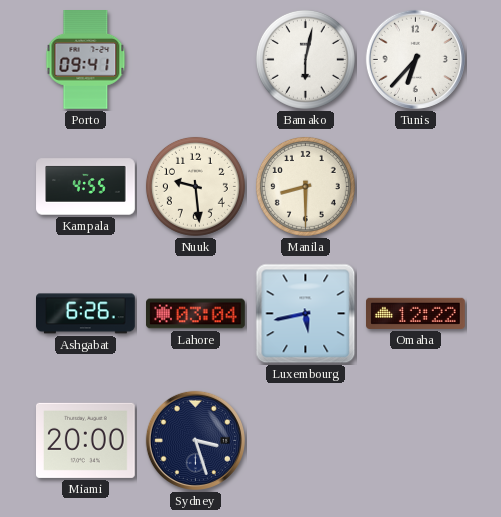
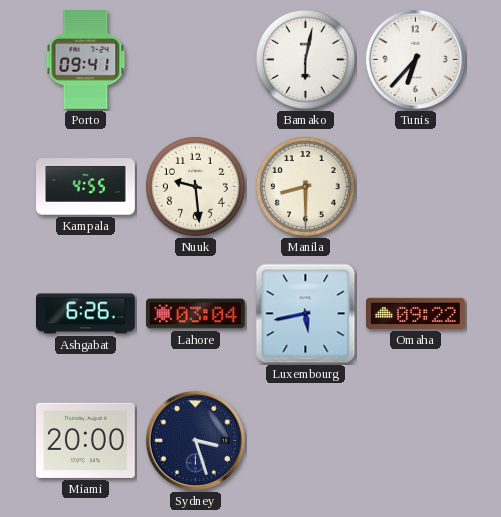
Omaha: 12:22 -> 09:22 (416, 313)
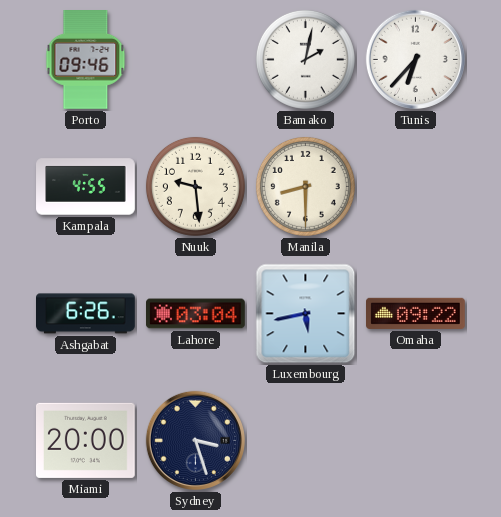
Porto: 09:41 -> 09:46 (86, 60)
Bamako: 6:02 -> 2:02 (305, 59)
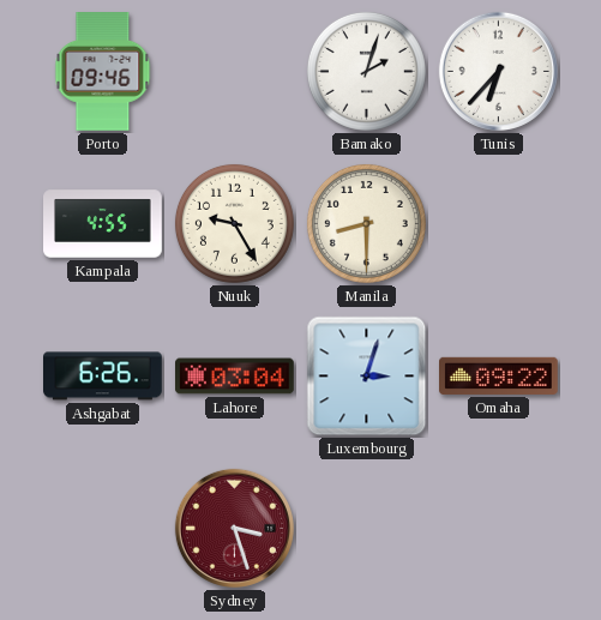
Bamako: 2:02 -> 2:03 (366, 71)
Nuuk: 9:29 -> 9:25 (234, 223)
Luxembourg: 5:43 -> 3:03 (367, 377)
Miami: 20:00 -> none (86, 440)
Sydney dial: navy -> burgundy (234, 528)
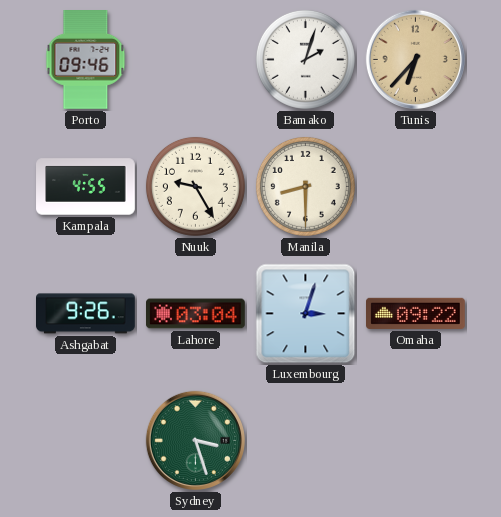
Tunis dial: white -> champagne (415, 59)
Ashgabat: 6:26 -> 9:26 (86, 314)
Sydney dial: burgundy -> green (195, 440)
